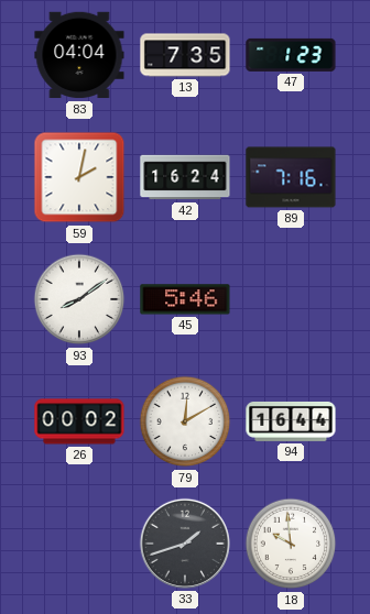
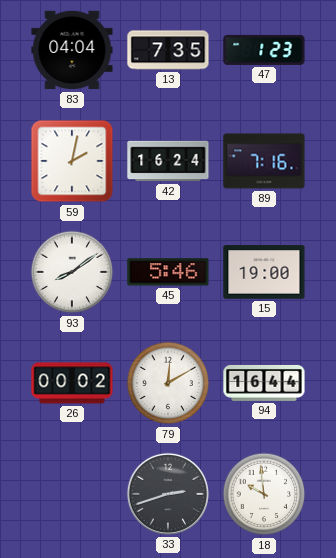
15: none -> 19:00 (264, 272)
33: 1:42 -> 2:42 (168, 494)
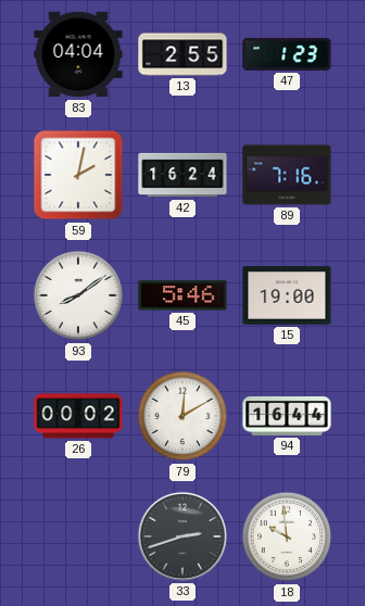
13: 7:35 -> 2:55 (182, 54)
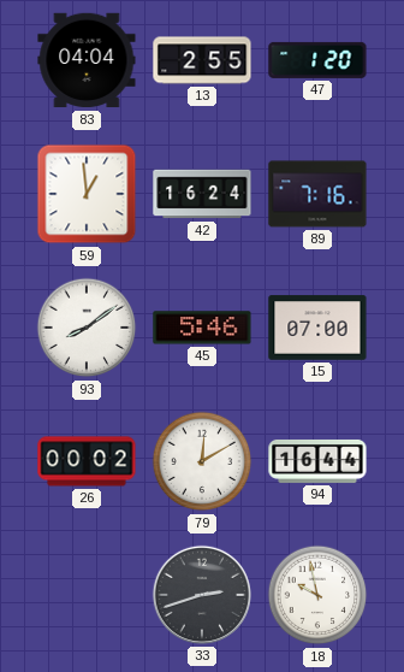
47: 1:23 -> 1:20 (317, 60)
59: 2:02 -> 12:59 (87, 194)
15: 19:00 -> 07:00 (317, 328)
18: 9:59 -> 9:58 (317, 595)
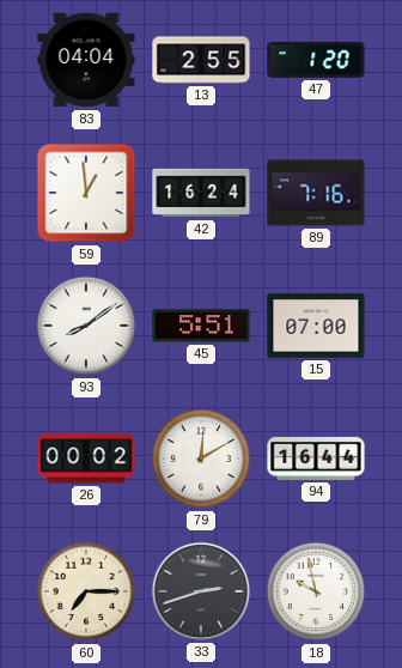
45: 5:46 -> 5:51 (201, 326)
60: none -> 7:15 (86, 591)
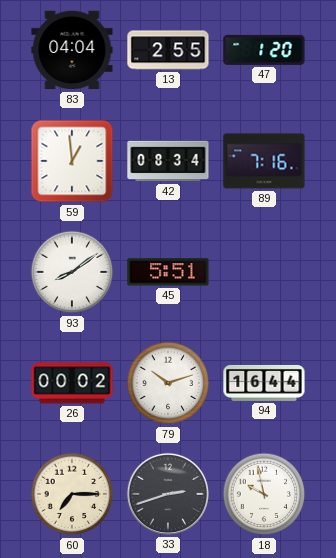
42: 16:24 -> 08:34 (168, 161)
15: 07:00 -> none (316, 326)
79: 12:10 -> 10:12 (168, 383)
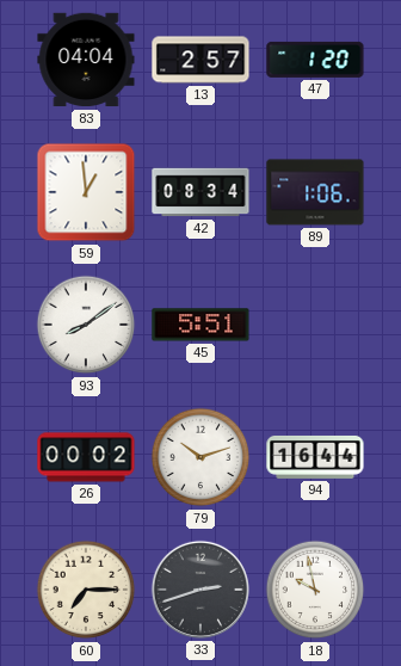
13: 2:55 -> 2:57 (200, 60)
89: 7:16 -> 1:06 (315, 192)
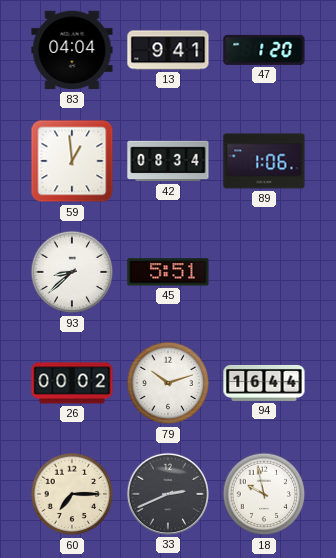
13: 2:57 -> 9:41 (168, 50)
93: 8:09 -> 8:38 (72, 272)
33: 2:42 -> 2:41 (168, 494)
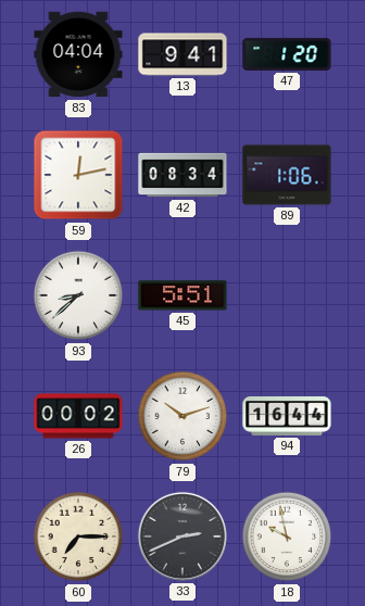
59: 12:59 -> 12:13 (78, 175)
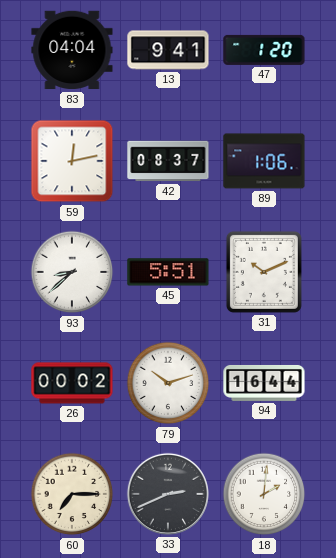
42: 08:34 -> 08:37 (168, 161)
31: none -> 10:11 (264, 272)
18: 9:58 -> 2:01 (264, 494)
